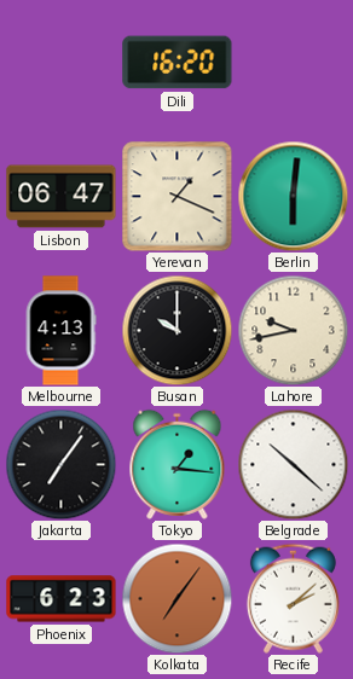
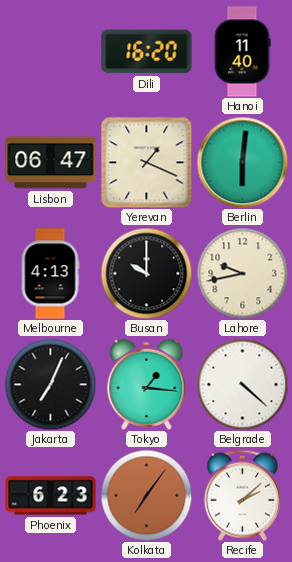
Hanoi: none -> 11:40 (242, 52)
Jakarta: 7:06 -> 7:04 (50, 384)
Belgrade: 10:22 -> 4:22 (242, 384)
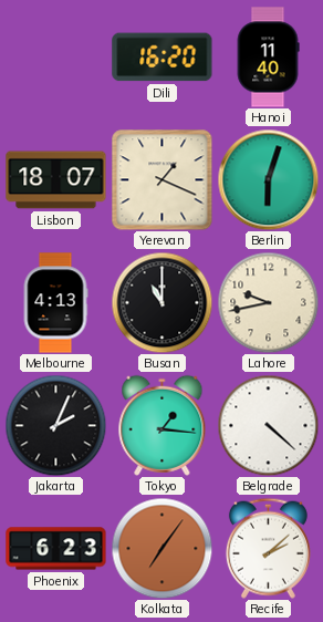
Lisbon: 06:47 -> 18:07 (56, 180)
Berlin: 6:01 -> 6:03 (268, 179)
Busan: 10:00 -> 11:00 (161, 302)
Jakarta: 7:04 -> 2:04 (55, 425)
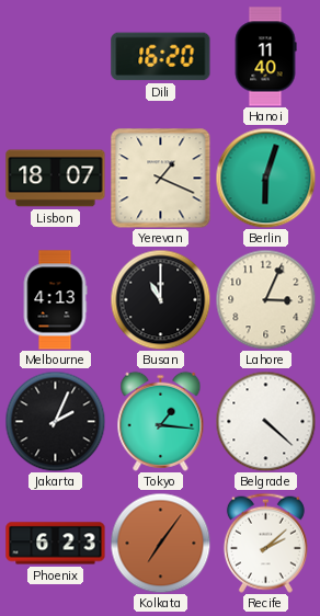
Lahore: 9:43 -> 3:04 (265, 299)
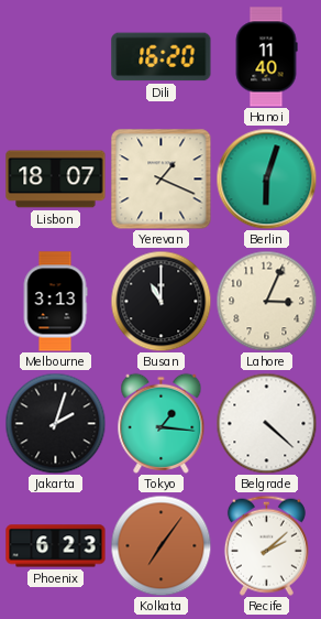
Melbourne: 4:13 -> 3:13 (55, 302)
Jakarta: 2:04 -> 2:03 (55, 423)
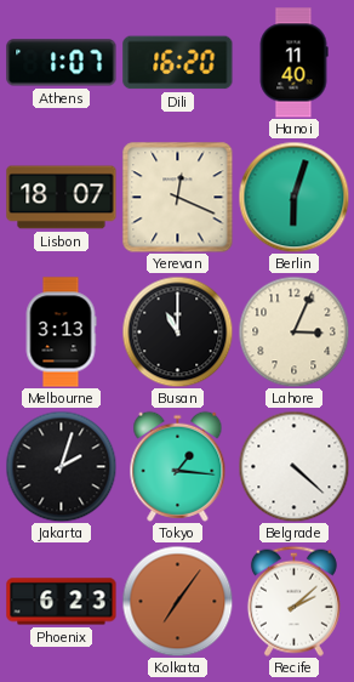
Athens: none -> 1:07 (62, 63)
Yerevan: 1:19 -> 12:19 (178, 198)
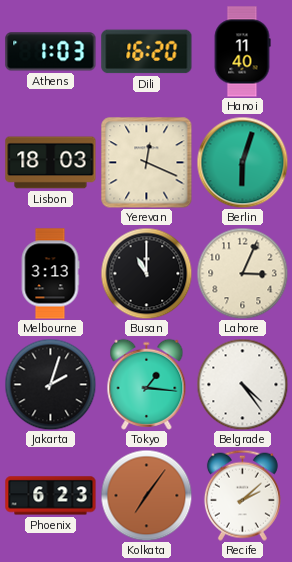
Athens: 1:07 -> 1:03 (51, 52)
Lisbon: 18:07 -> 18:03 (51, 163)
Belgrade: 4:22 -> 4:24 (242, 384)
